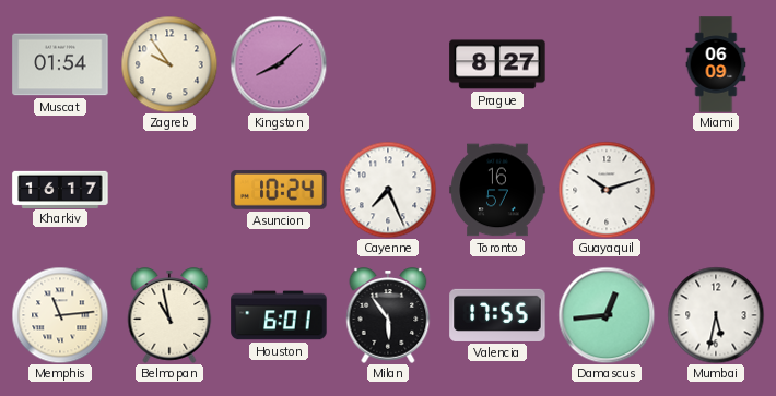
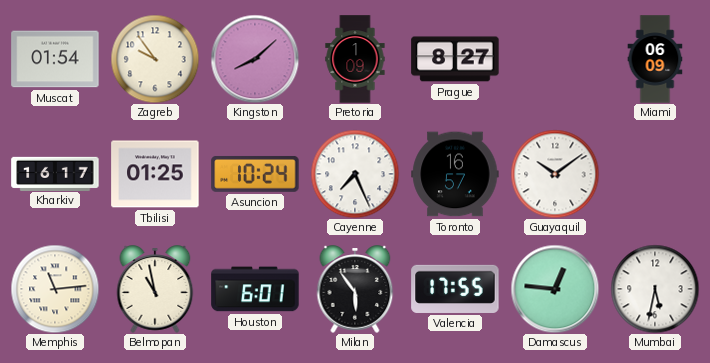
Pretoria: none -> 1:09 (355, 59)
Tbilisi: none -> 01:25 (155, 174)
Guayaquil: 10:12 -> 10:09 (555, 174)
Damascus: 12:44 -> 12:46 (555, 289)
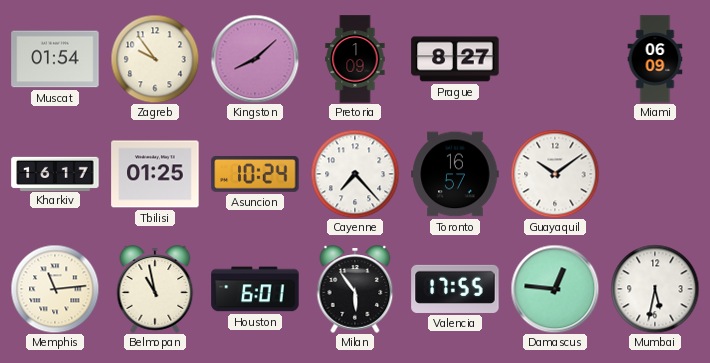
Cayenne: 7:26 -> 7:23 (355, 174)
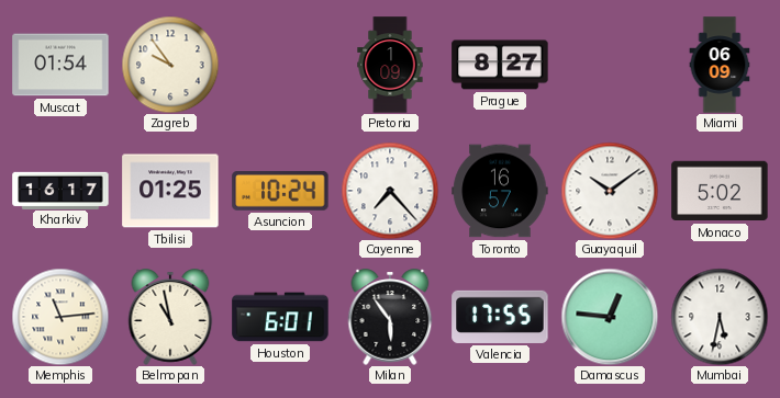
Kingston: 8:08 -> none (255, 59)
Monaco: none -> 5:02 (720, 191)
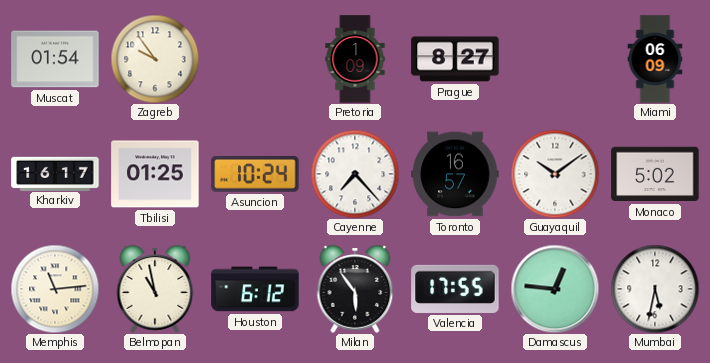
Houston: 6:01 -> 6:12 (255, 289)
